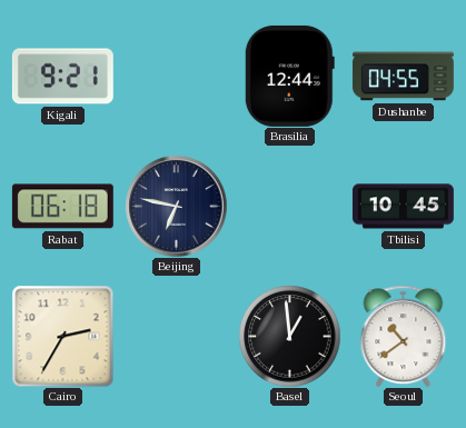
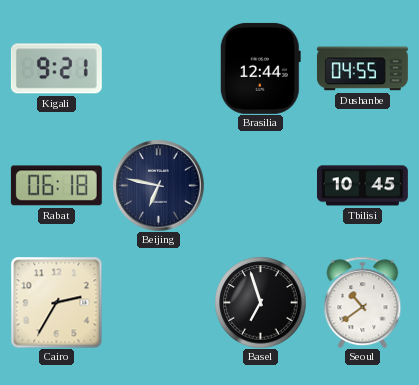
Basel: 12:59 -> 6:57 (260, 302)
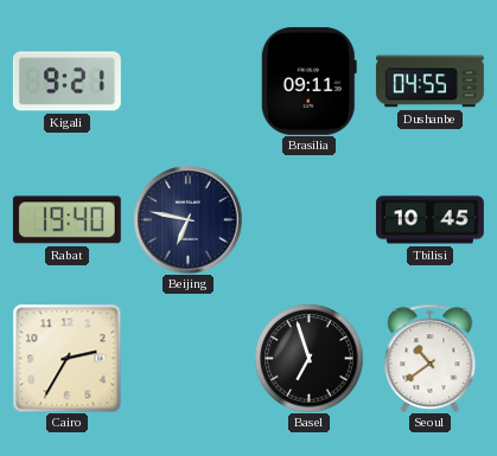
Brasilia: 12:44 -> 09:11 (308, 81)
Rabat: 06:18 -> 19:40 (66, 220)
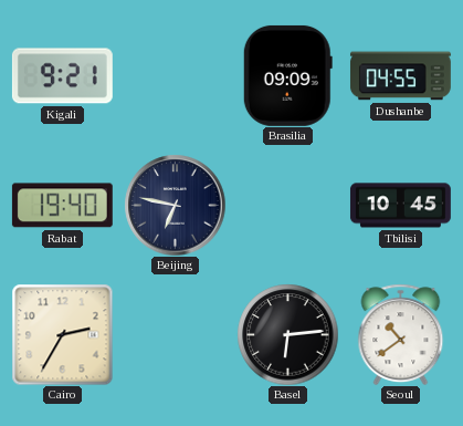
Brasilia: 09:11 -> 09:09 (287, 75)
Basel: 6:57 -> 6:14 (287, 334)
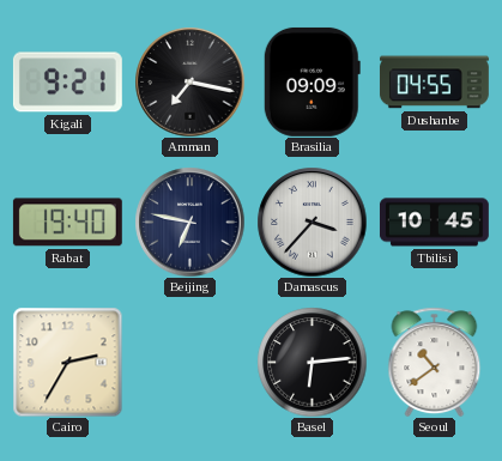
Amman: none -> 7:17 (189, 81)
Damascus: none -> 3:37 (312, 222)
